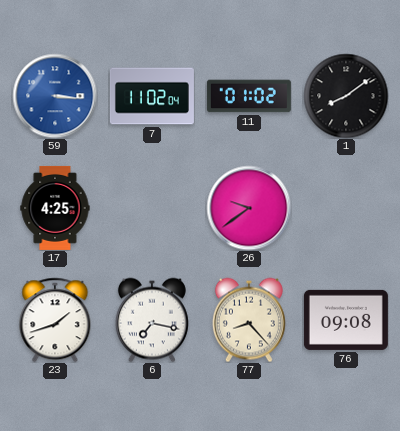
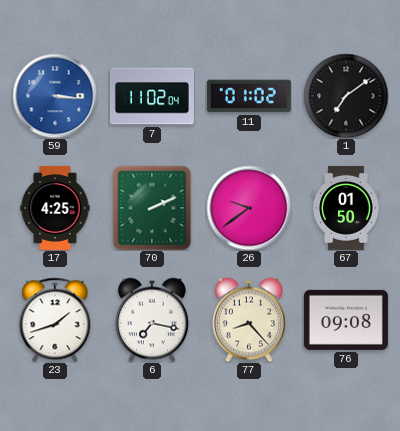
1: 8:09 -> 7:09 (346, 96)
70: none -> 2:11 (152, 208)
67: none -> 01:50 (346, 208)
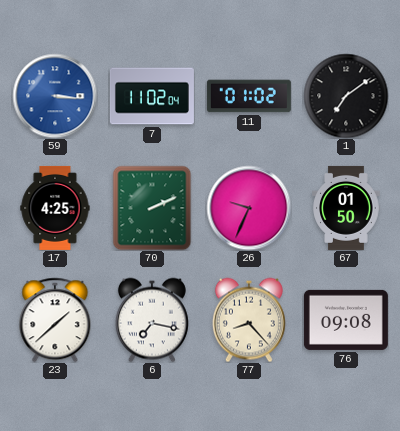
26: 9:39 -> 9:34 (249, 208)
23: 1:42 -> 1:38 (55, 320)
